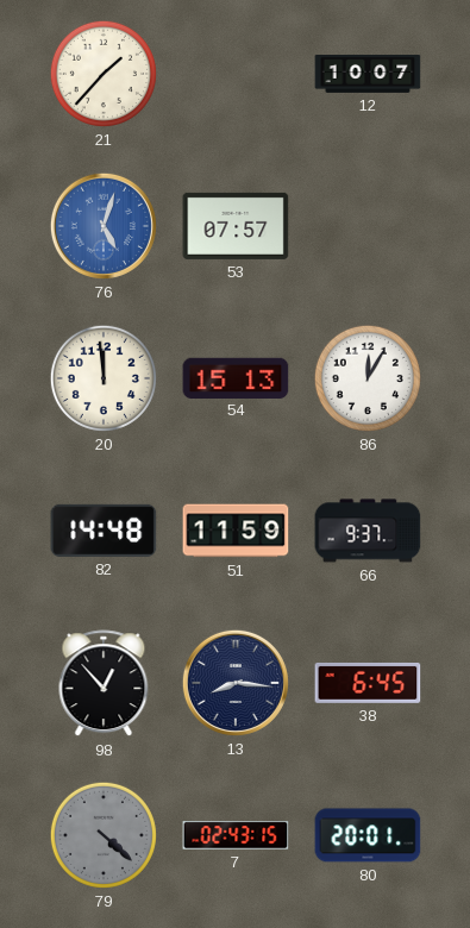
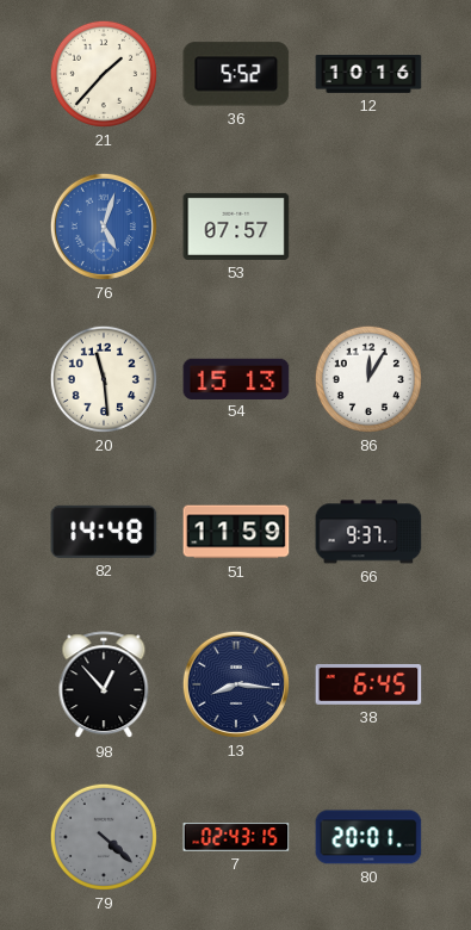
36: none -> 5:52 (236, 74)
12: 10:07 -> 10:16 (368, 75)
20: 11:59 -> 11:29 (104, 379)
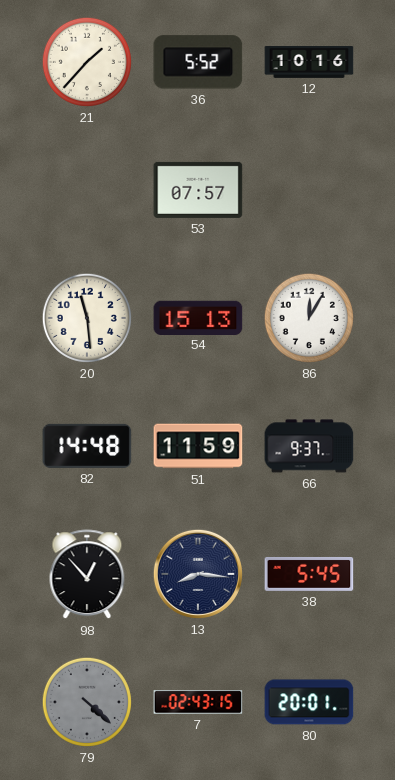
76: 5:03 -> none (104, 227)
38: 6:45 -> 5:45 (309, 574)
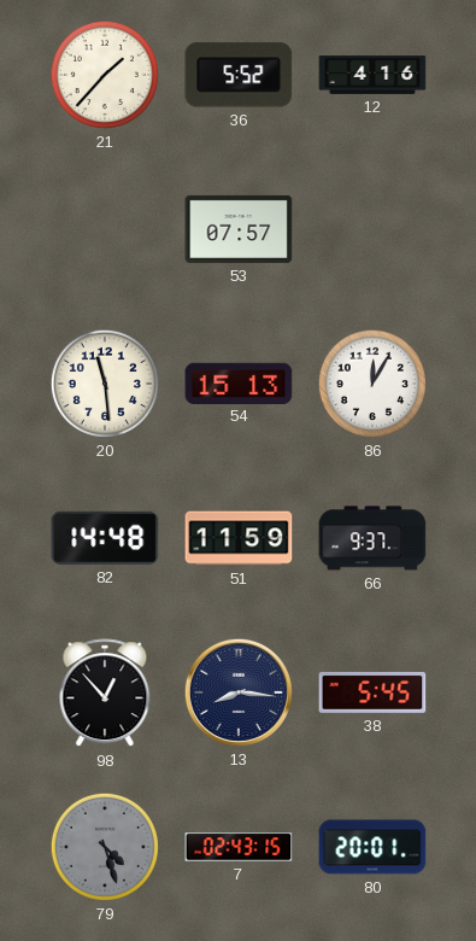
12: 10:16 -> 4:16 (372, 76)
79: 4:22 -> 4:27 (105, 847)
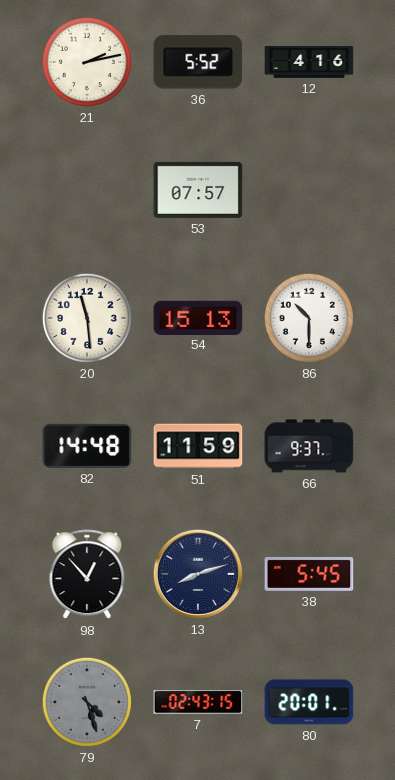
21: 1:37 -> 2:13 (87, 62)
86: 12:05 -> 10:30 (309, 318)
13: 8:16 -> 8:12 (198, 574)
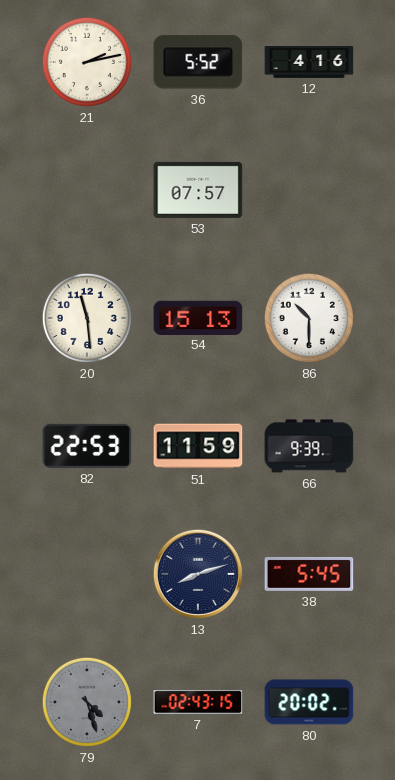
82: 14:48 -> 22:53 (87, 446)
66: 9:37 -> 9:39 (309, 446)
98: 12:53 -> none (87, 575)
80: 20:01 -> 20:02 (309, 702)
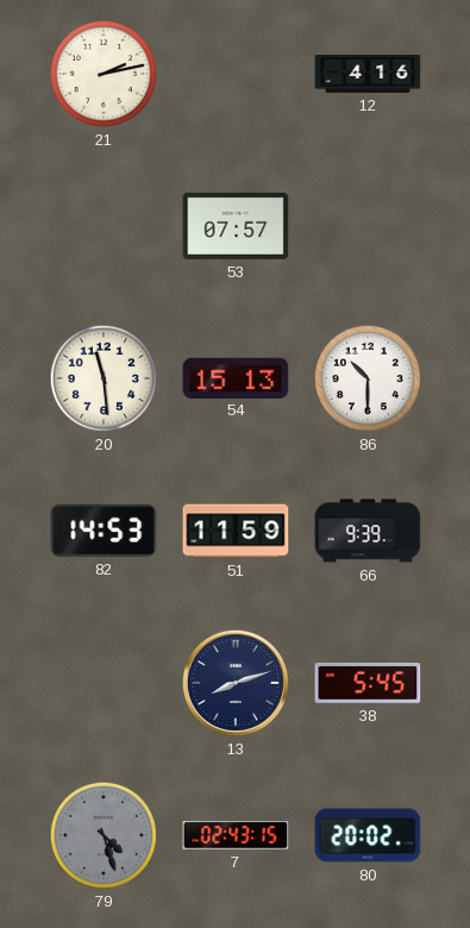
36: 5:52 -> none (198, 62)
82: 22:53 -> 14:53 (104, 531)
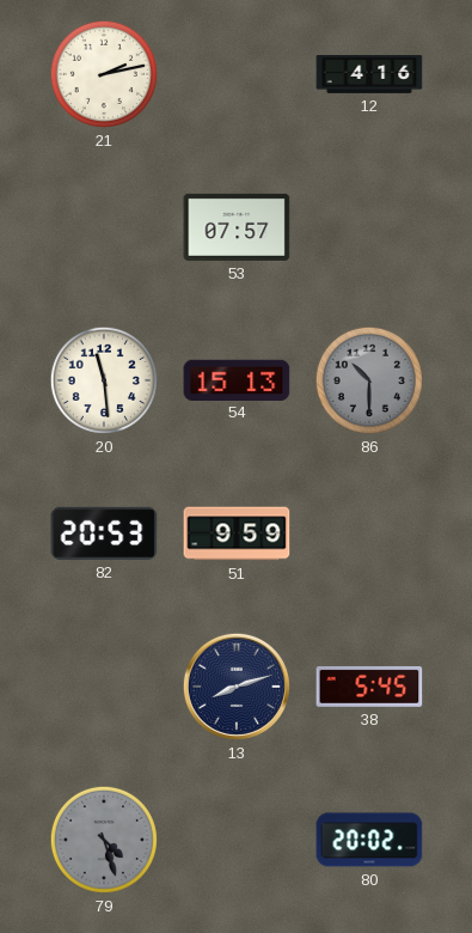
86 dial: white -> grey (369, 380)
82: 14:53 -> 20:53 (104, 533)
51: 11:59 -> 9:59 (237, 533)
66: 9:39 -> none (368, 531)
7: 02:43 -> none (236, 835)
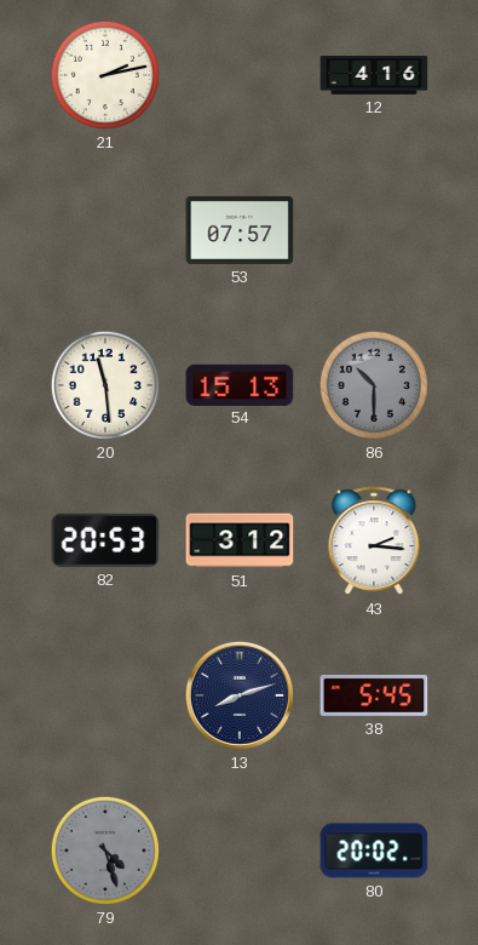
51: 9:59 -> 3:12 (240, 540)
43: none -> 2:16 (374, 542)
